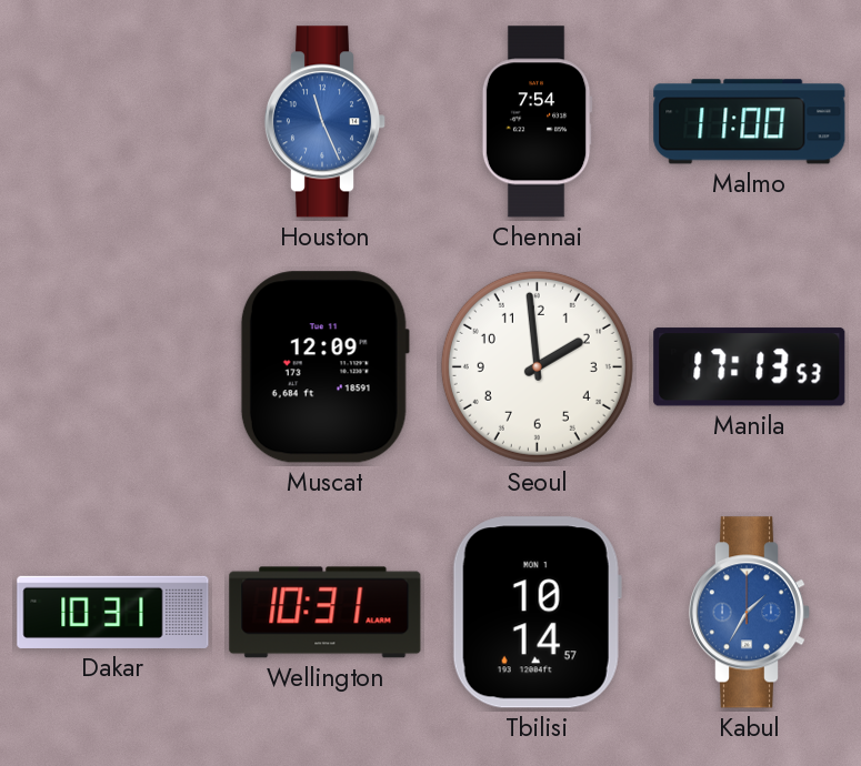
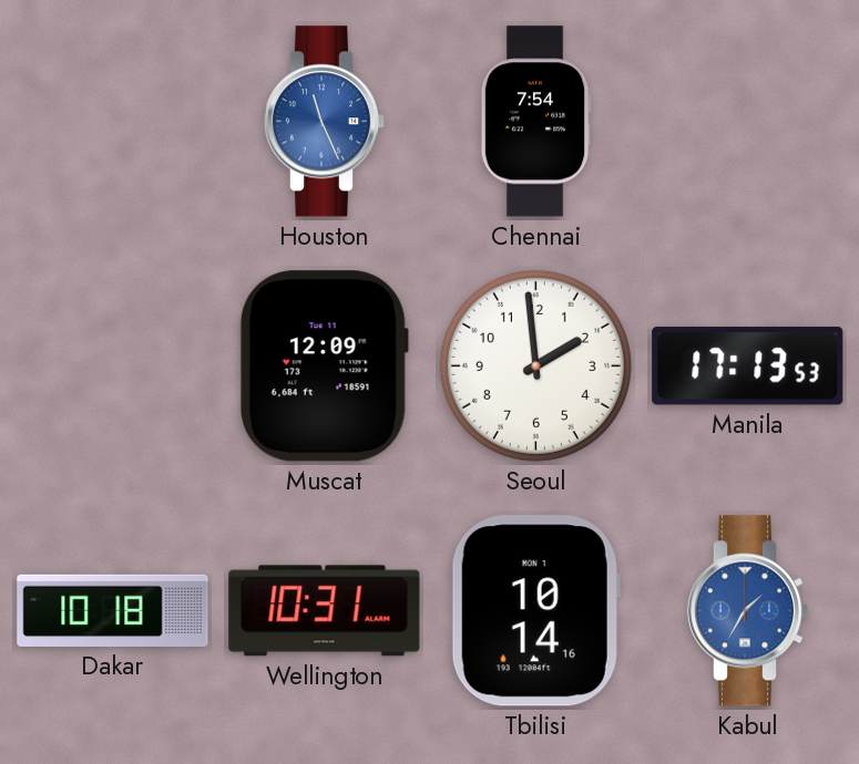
Malmo: 11:00 -> none (750, 122)
Dakar: 10:31 -> 10:18 (113, 610)
Tbilisi: 10:14:57 -> 10:14:16 (535, 611)
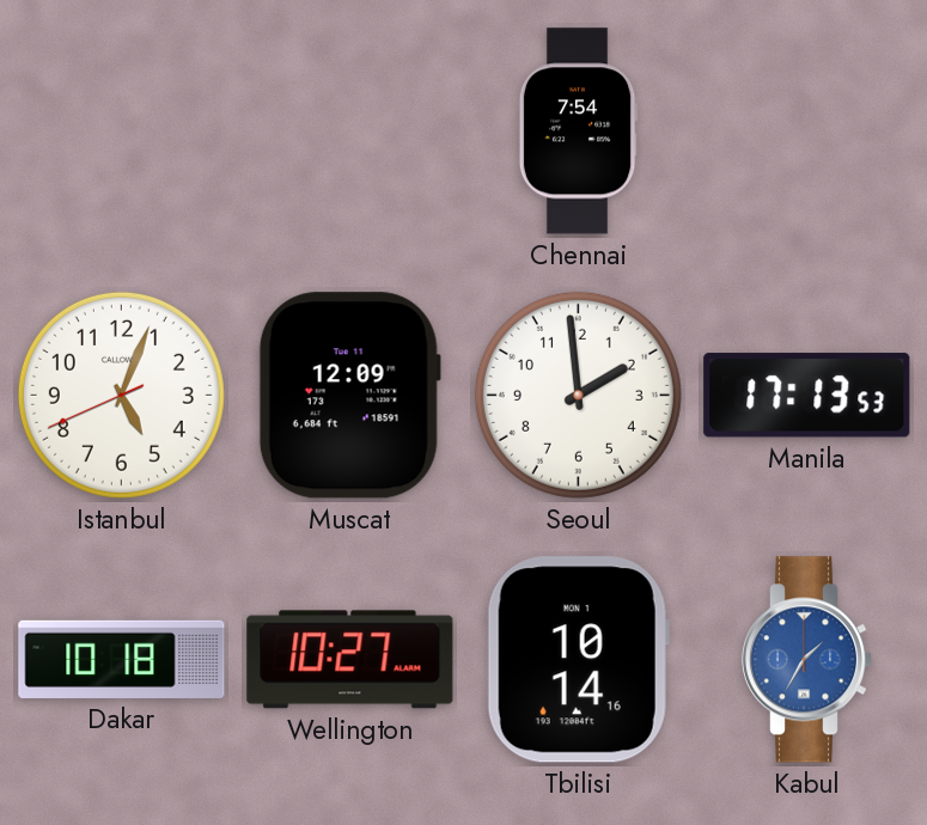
Houston: 11:26 -> none (325, 122)
Istanbul: none -> 5:03 (121, 395)
Wellington: 10:31 -> 10:27 (350, 660)
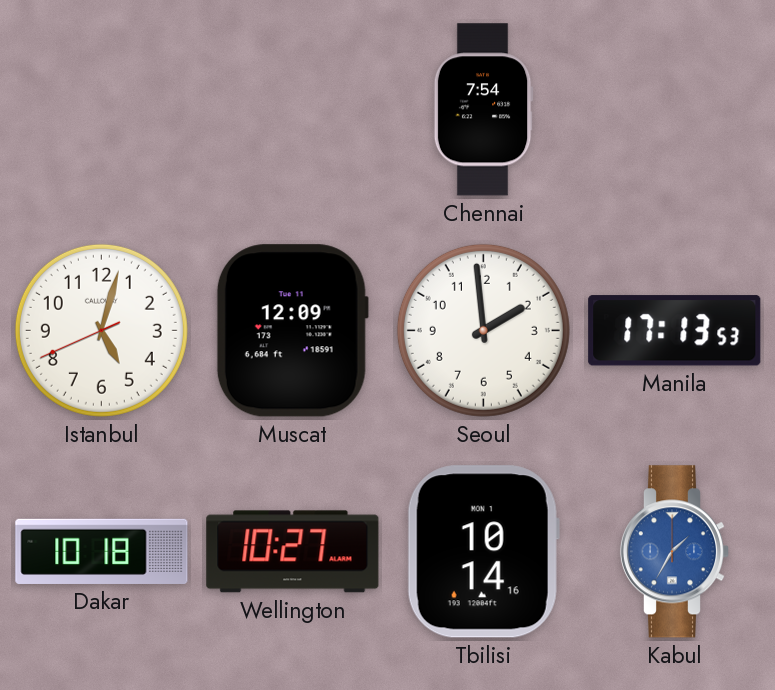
Istanbul: 5:03 -> 5:02 (101, 330)
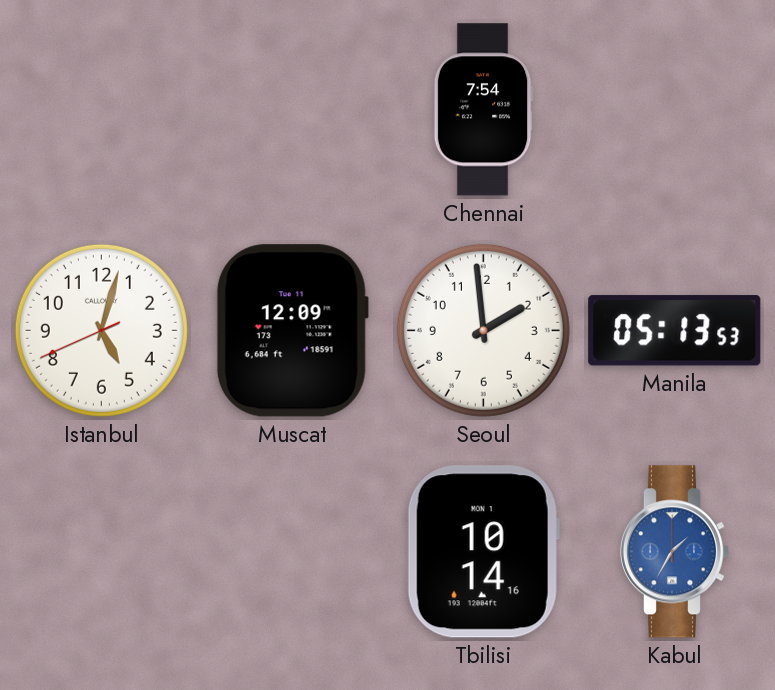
Manila: 17:13 -> 05:13 (675, 331)
Dakar: 10:18 -> none (102, 551)
Wellington: 10:27 -> none (293, 552)
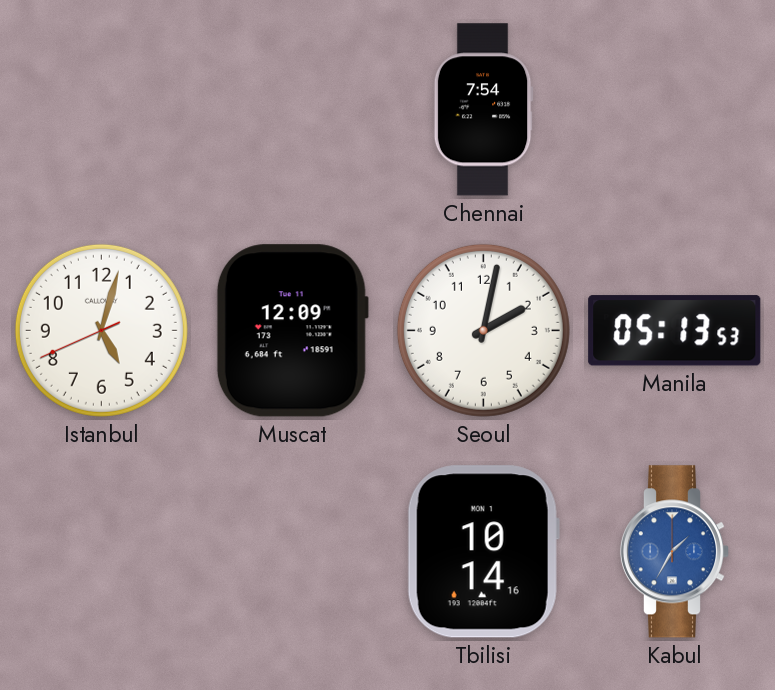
Seoul: 1:59 -> 2:02 (483, 330)
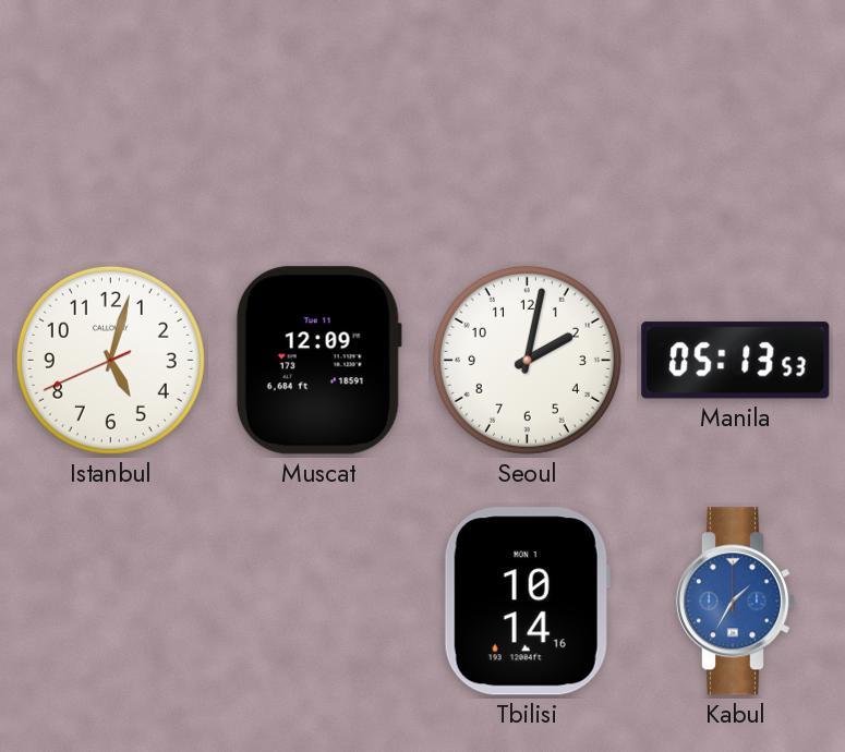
Chennai: 7:54 -> none (483, 110)
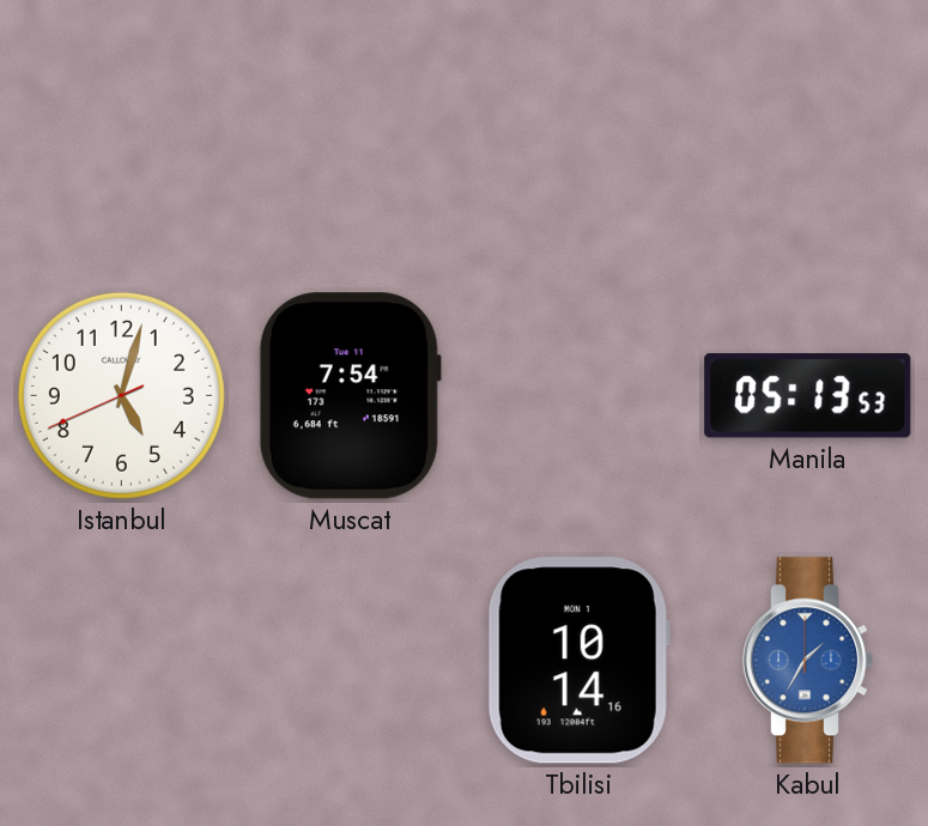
Muscat: 12:09 -> 7:54 (350, 396)
Seoul: 2:02 -> none (527, 360)
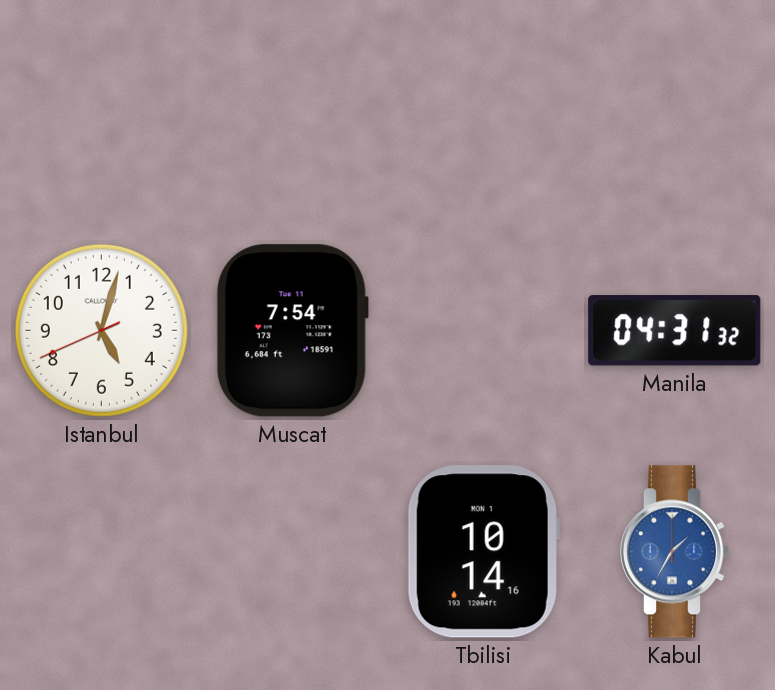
Manila: 05:13 -> 04:31 (675, 331)
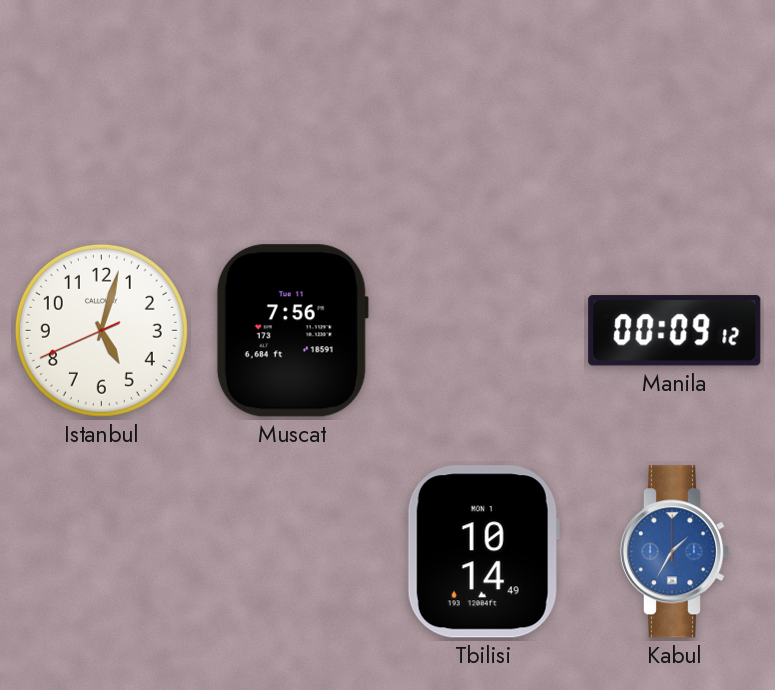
Muscat: 7:54 -> 7:56 (292, 331)
Manila: 04:31 -> 00:09 (675, 331)
Tbilisi: 10:14:16 -> 10:14:49 (483, 552)
